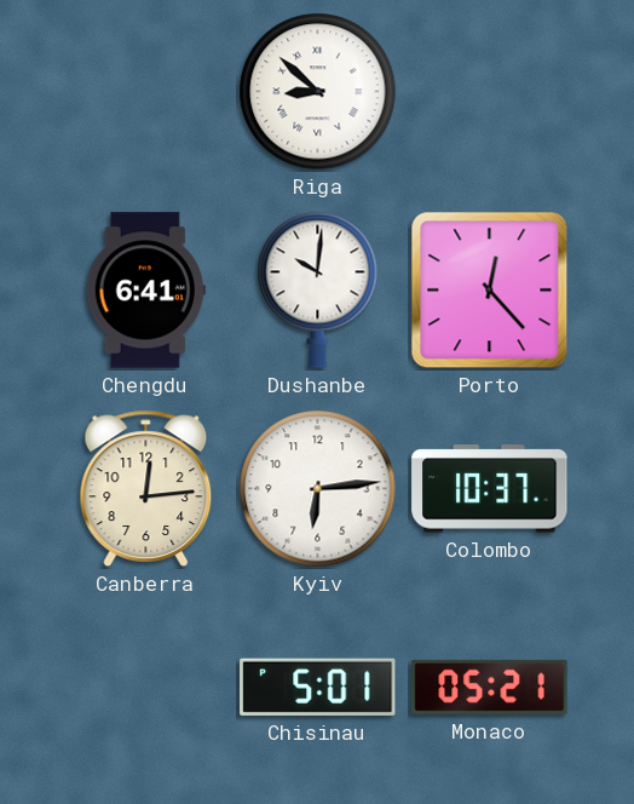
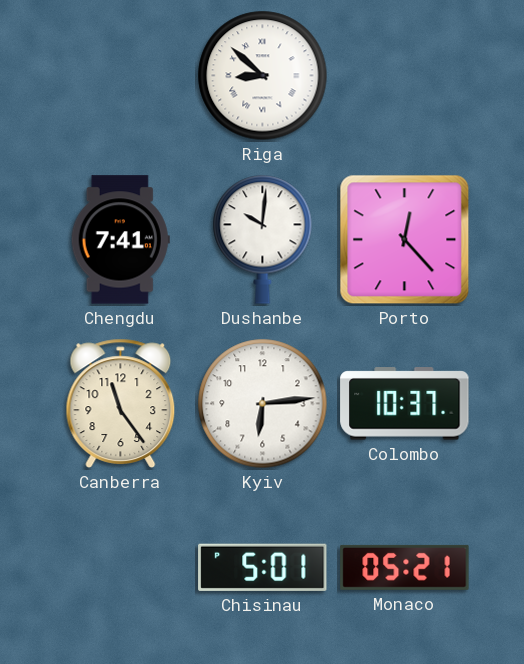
Chengdu: 6:41 -> 7:41 (120, 240)
Canberra: 12:14 -> 11:24 (121, 403)
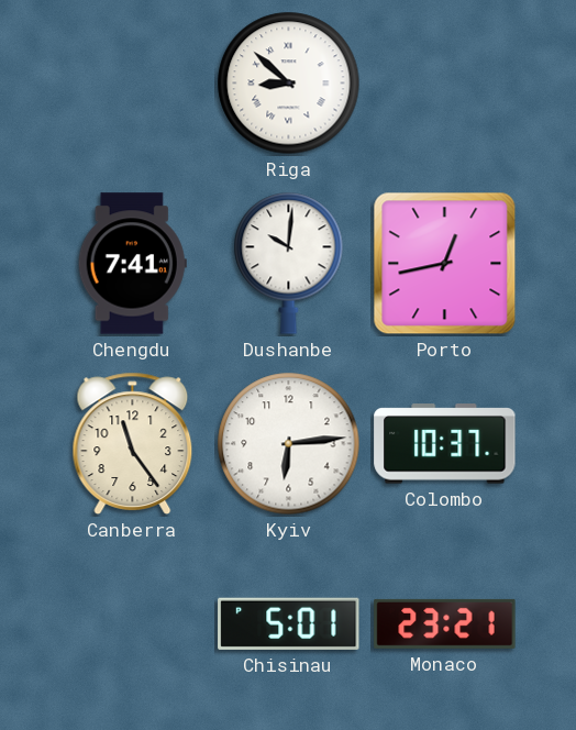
Porto: 12:23 -> 12:43 (445, 264)
Monaco: 05:21 -> 23:21 (445, 623)
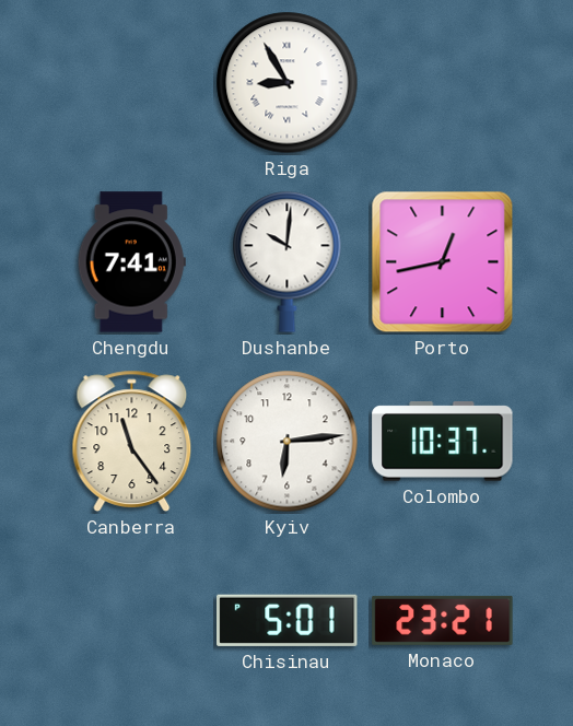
Riga: 8:52 -> 8:55 (288, 83)
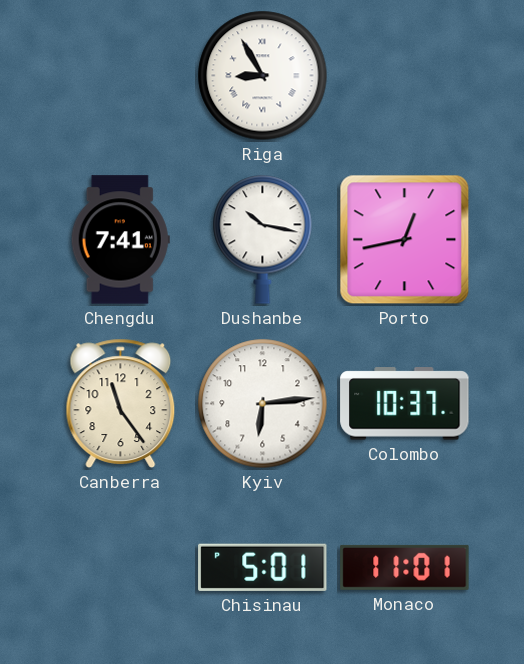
Dushanbe: 10:01 -> 10:17 (263, 239)
Monaco: 23:21 -> 11:01 (405, 567)
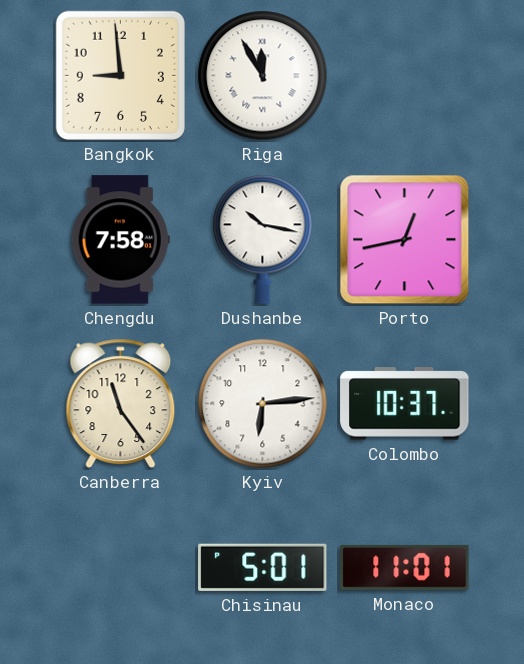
Bangkok: none -> 8:59 (120, 75)
Riga: 8:55 -> 11:55 (263, 76)
Chengdu: 7:41 -> 7:58 (120, 240)
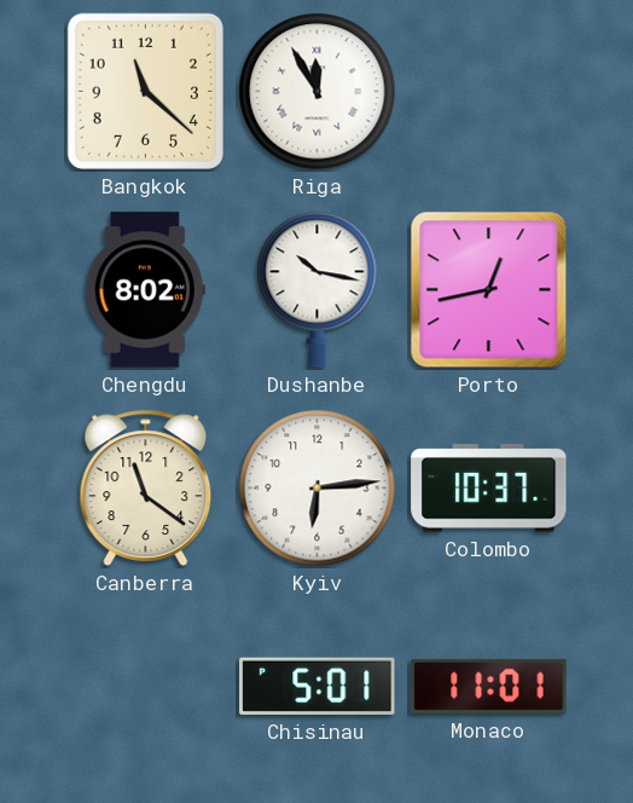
Bangkok: 8:59 -> 11:22 (145, 91)
Chengdu: 7:58 -> 8:02 (145, 290)
Canberra: 11:24 -> 11:21 (146, 487)
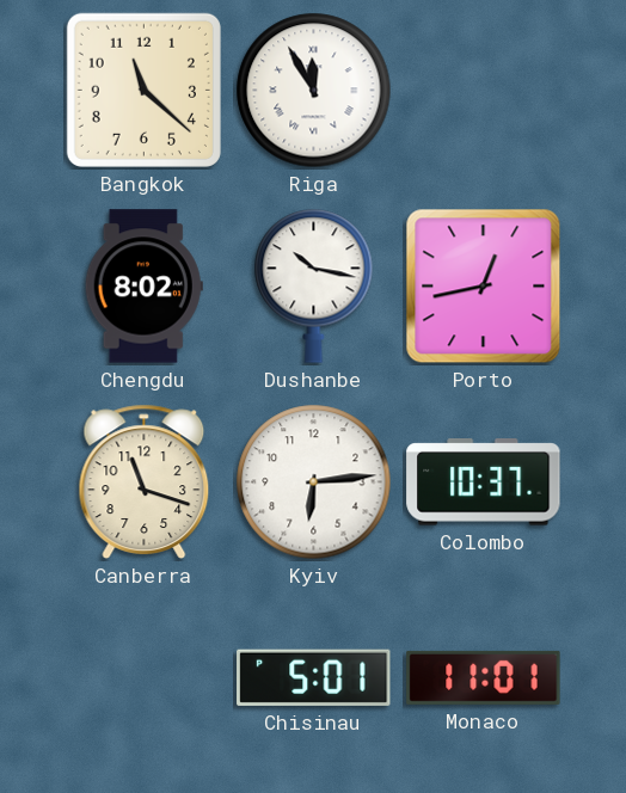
Canberra: 11:21 -> 11:18 (145, 481)
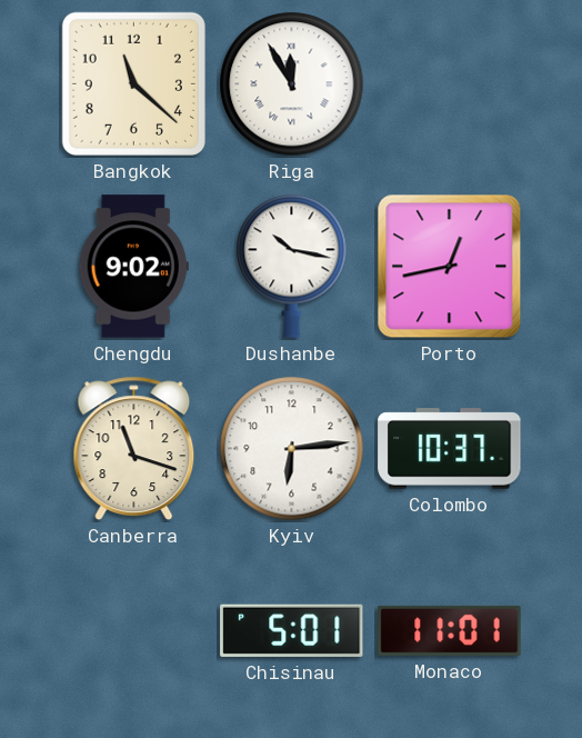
Chengdu: 8:02 -> 9:02 (133, 267)
